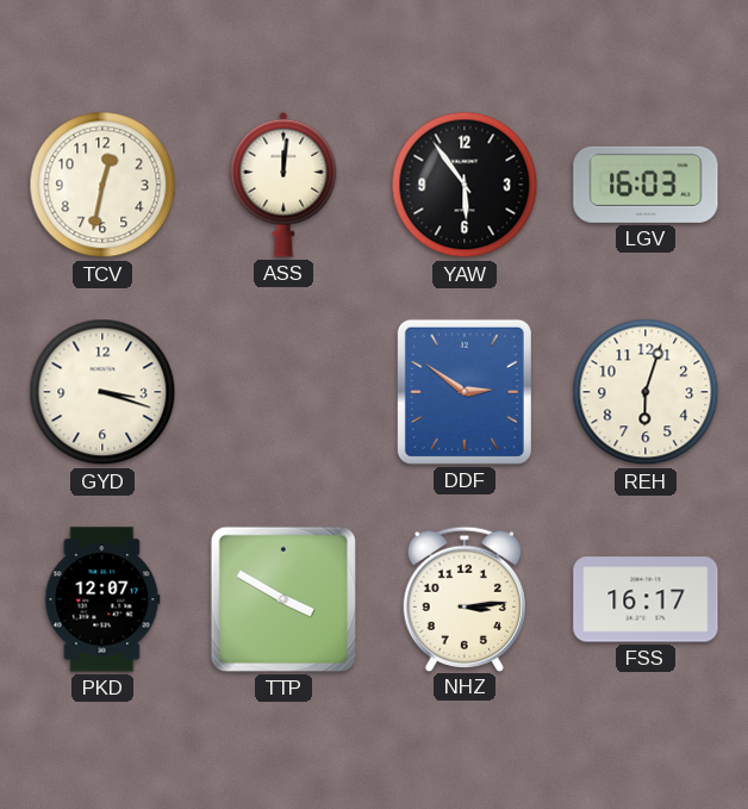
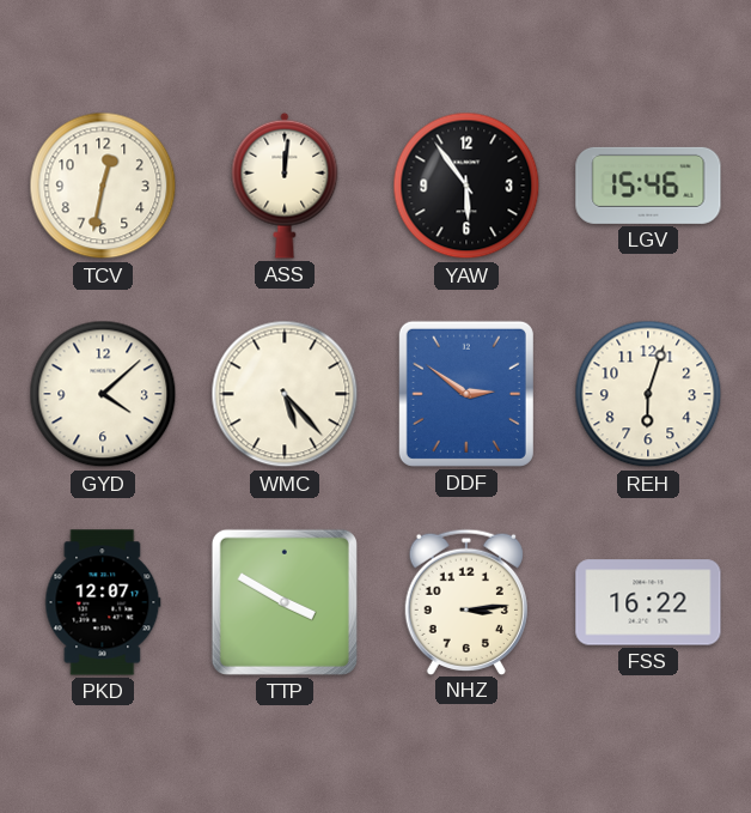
LGV: 16:03 -> 15:46 (648, 186)
GYD: 3:18 -> 4:08 (103, 394)
WMC: none -> 5:23 (285, 394)
FSS: 16:17 -> 16:22 (648, 602)
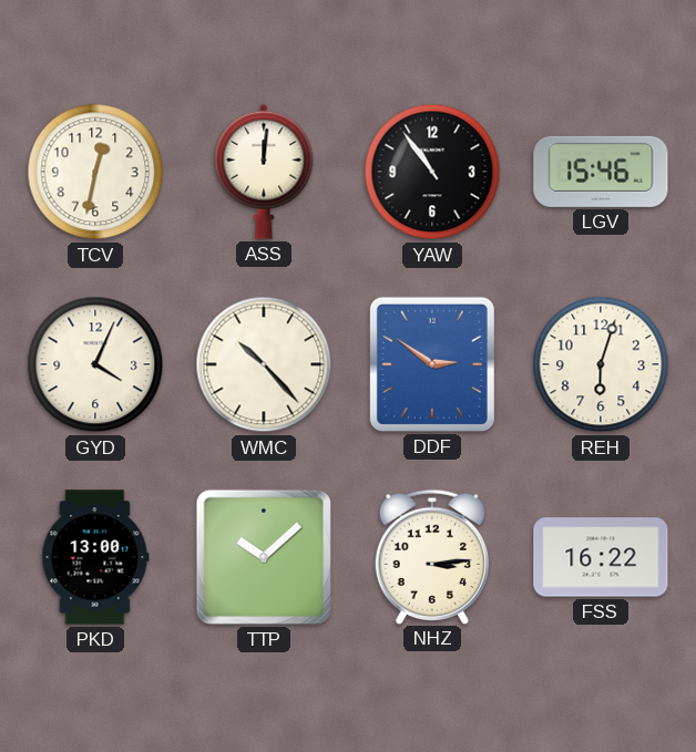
YAW: 5:54 -> 10:54 (432, 172)
GYD: 4:08 -> 4:04 (95, 364)
WMC: 5:23 -> 10:23 (264, 364)
PKD: 12:07 -> 13:00 (95, 557)
TTP: 3:50 -> 10:08 (264, 557)
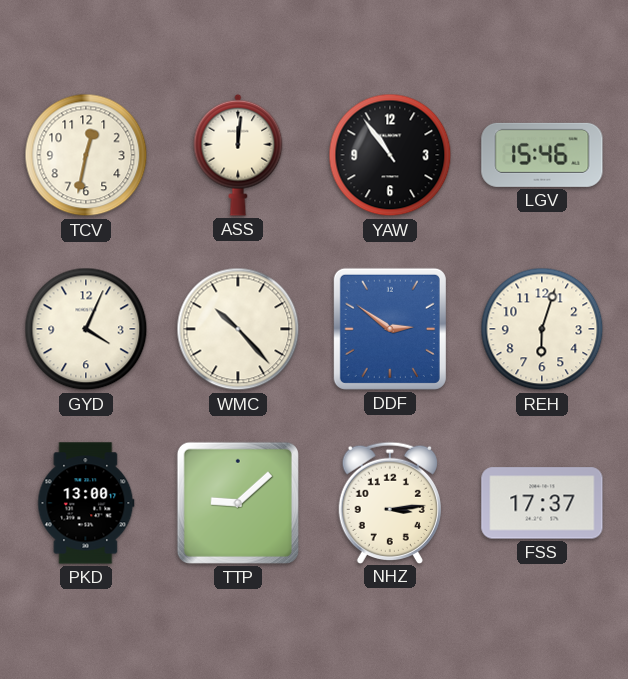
TTP: 10:08 -> 9:08 (238, 503)
FSS: 16:22 -> 17:37 (542, 503)
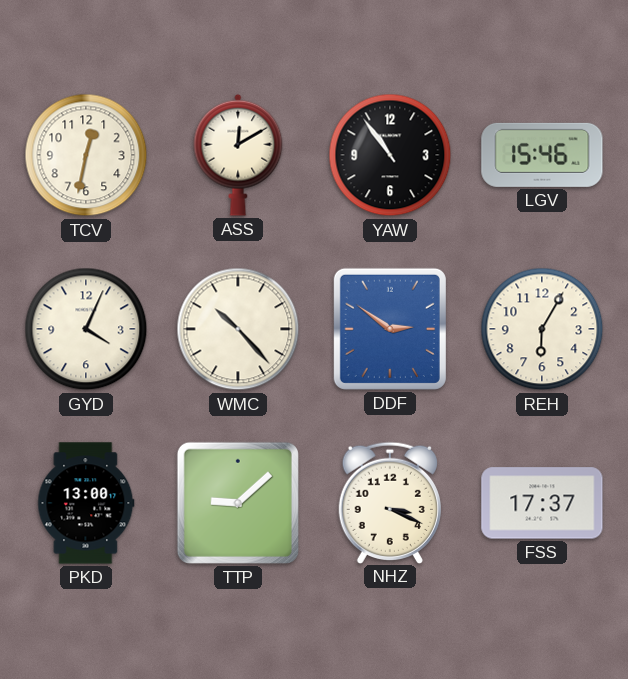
ASS: 12:01 -> 12:10 (238, 155)
REH: 6:03 -> 6:05 (542, 329)
NHZ: 3:14 -> 3:19 (389, 502)
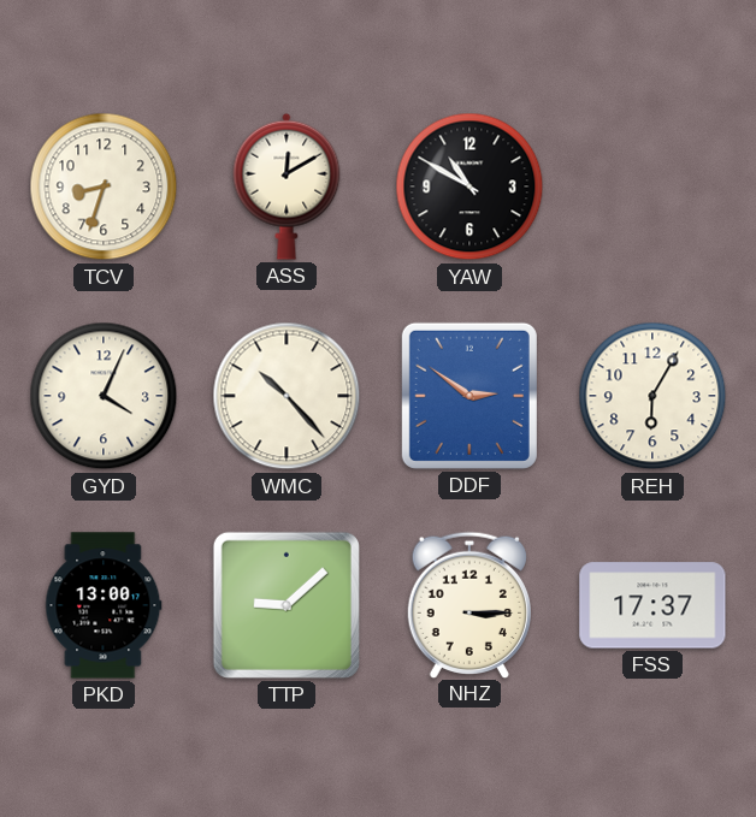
TCV: 12:32 -> 8:33 (104, 187)
YAW: 10:54 -> 10:50 (469, 187)
LGV: 15:46 -> none (542, 155)
NHZ: 3:19 -> 3:15 (468, 604)
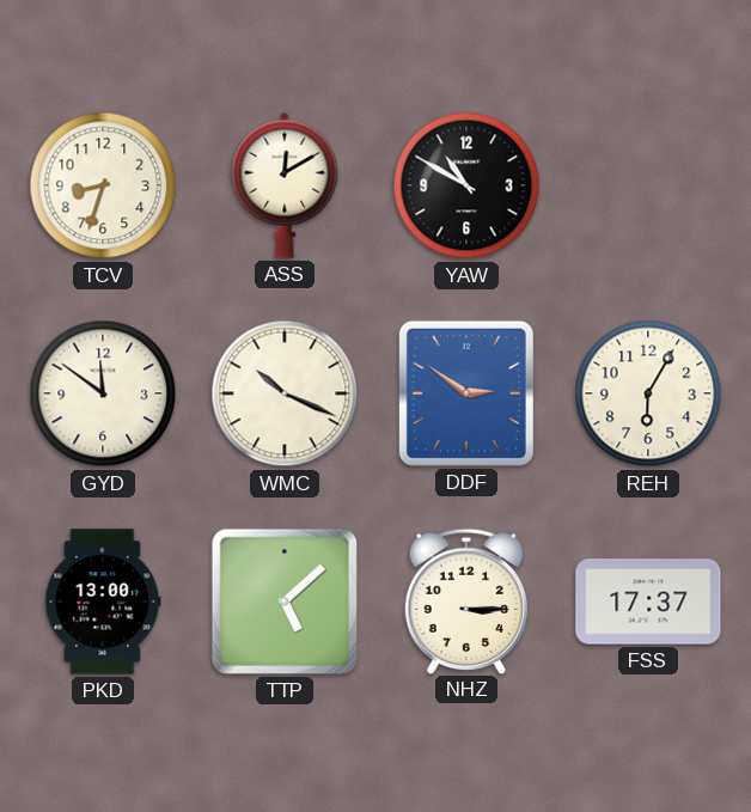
GYD: 4:04 -> 11:51 (103, 393)
WMC: 10:23 -> 10:19 (285, 393)
TTP: 9:08 -> 5:08 (285, 602)
